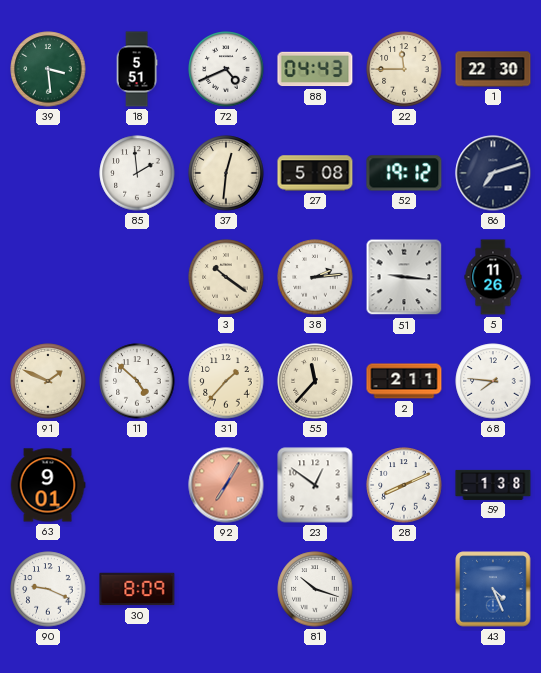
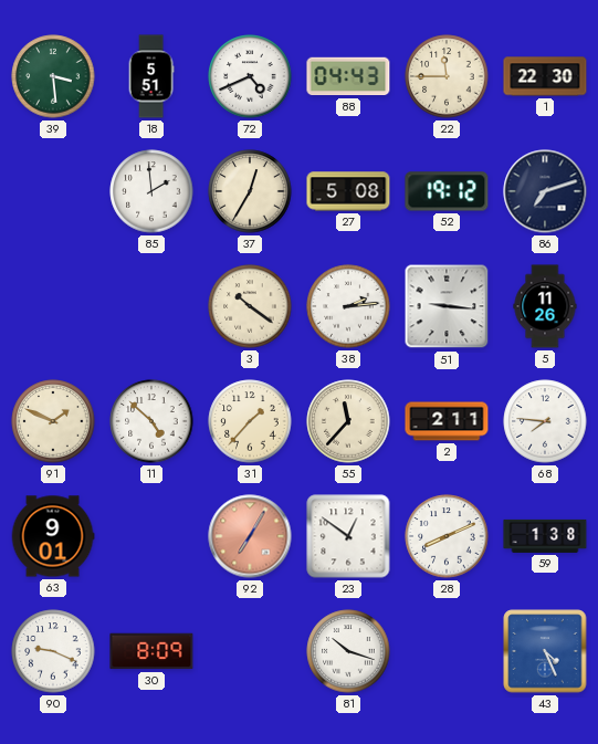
37: 12:31 -> 12:35 (250, 191)
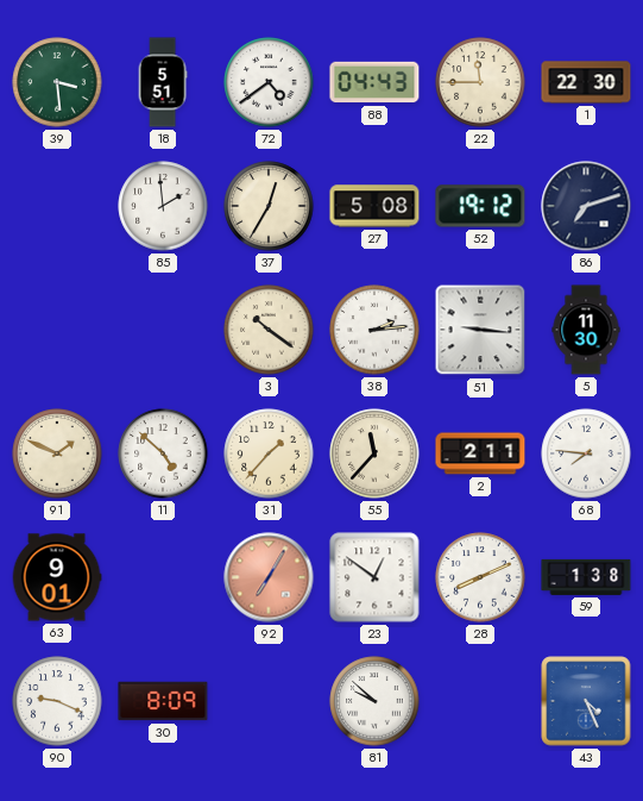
72: 4:41 -> 4:39 (269, 82)
5: 11:26 -> 11:30 (586, 330)
81: 10:18 -> 9:52 (374, 701)
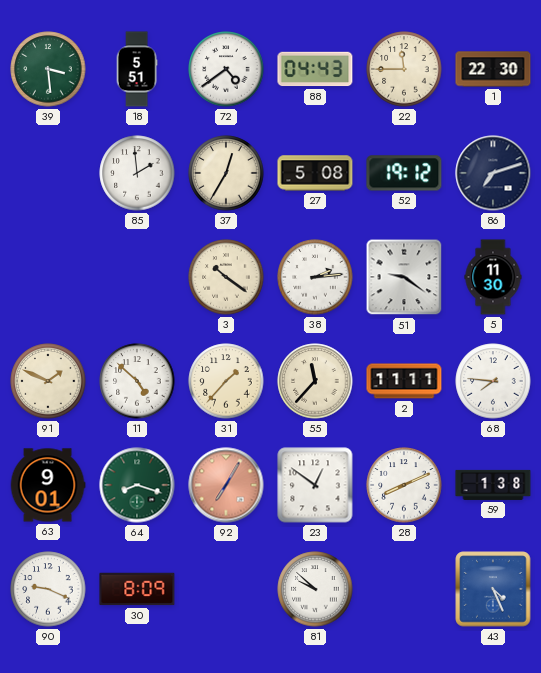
51: 9:16 -> 9:21 (404, 277)
2: 2:11 -> 11:11 (404, 381)
64: none -> 8:18 (137, 485)
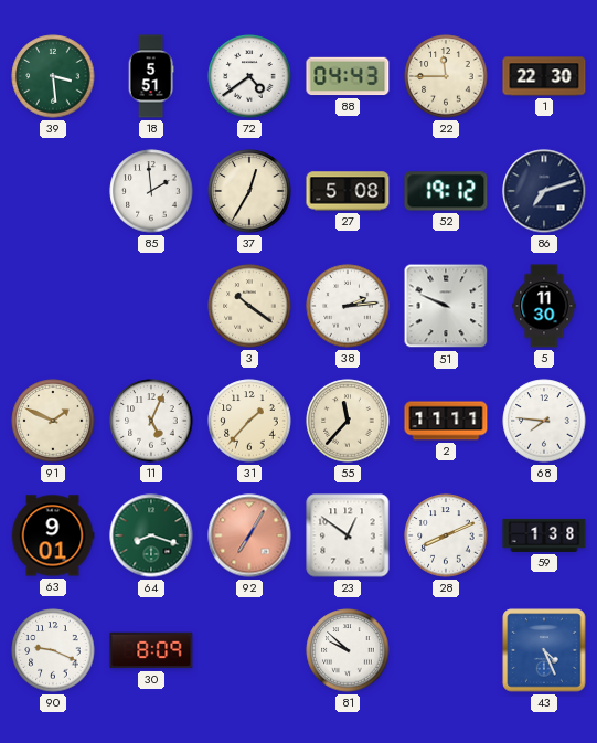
51: 9:21 -> 9:49 (446, 306)
11: 4:52 -> 5:04 (151, 421)
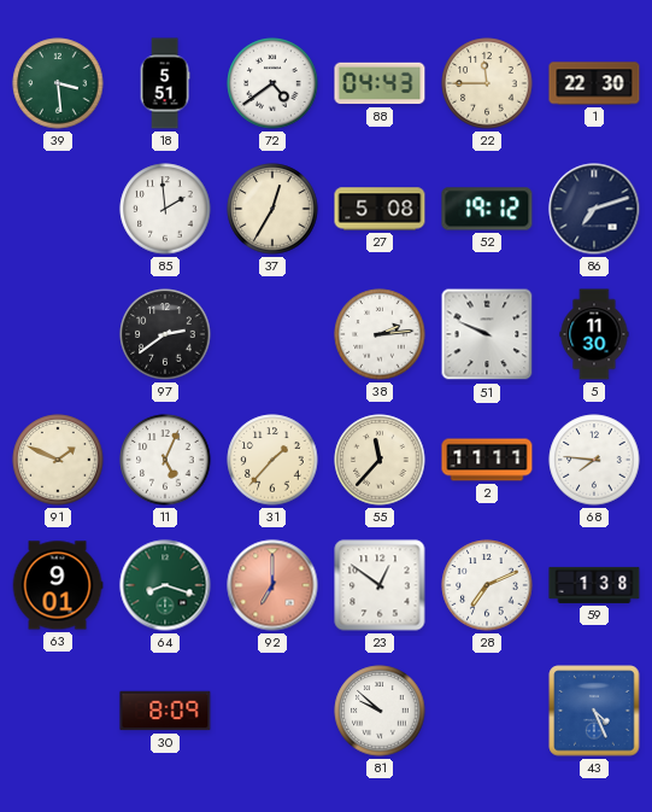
97: none -> 2:39 (165, 334)
3: 10:21 -> none (249, 306)
92: 7:05 -> 7:00 (272, 585)
28: 8:11 -> 7:11 (487, 585)
90: 9:19 -> none (53, 650)
